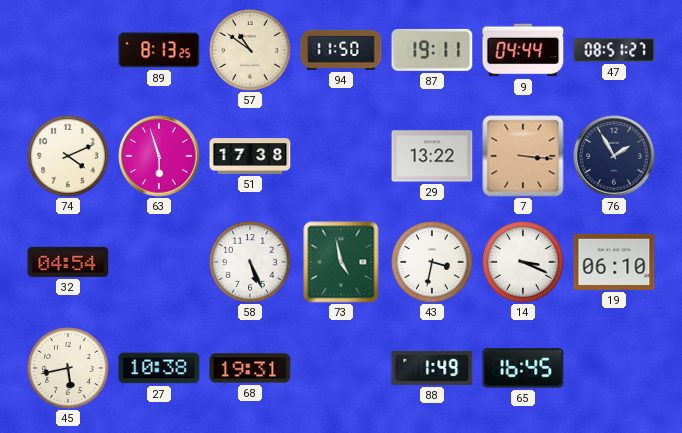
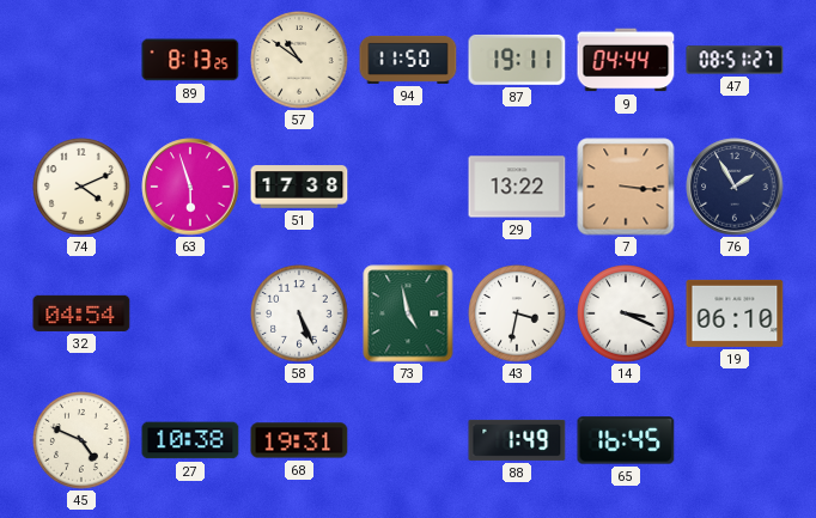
45: 5:43 -> 4:49 (81, 440)
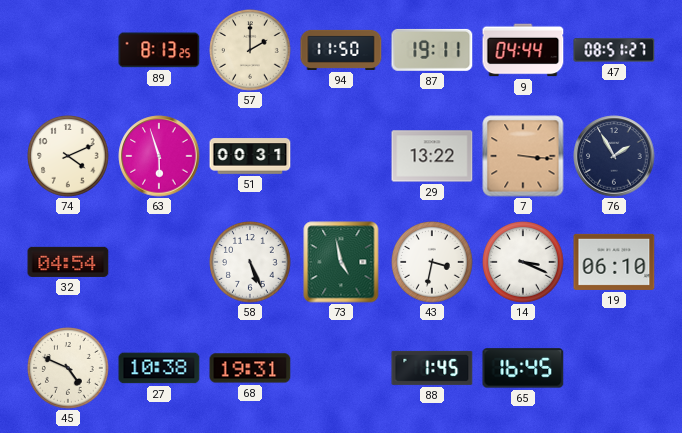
57: 10:51 -> 2:00 (250, 50)
51: 17:38 -> 00:31 (250, 156)
88: 1:49 -> 1:45 (432, 368)
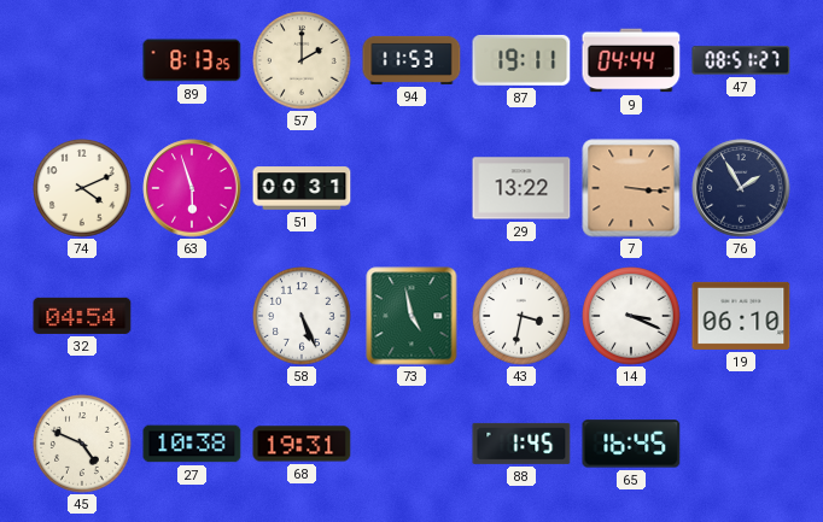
94: 11:50 -> 11:53 (411, 60)
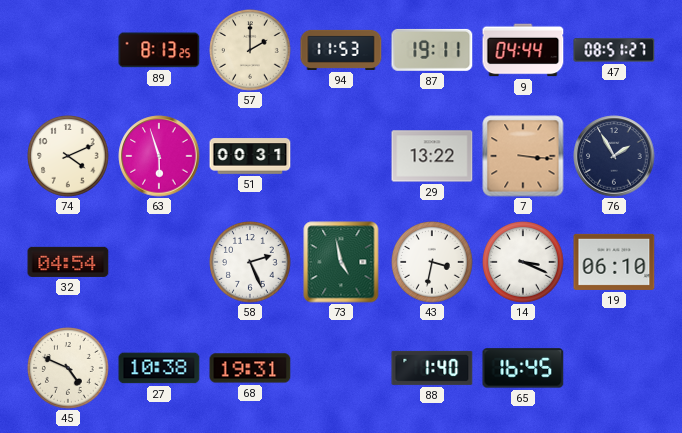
58: 5:26 -> 2:26 (250, 262)
88: 1:45 -> 1:40 (432, 368)
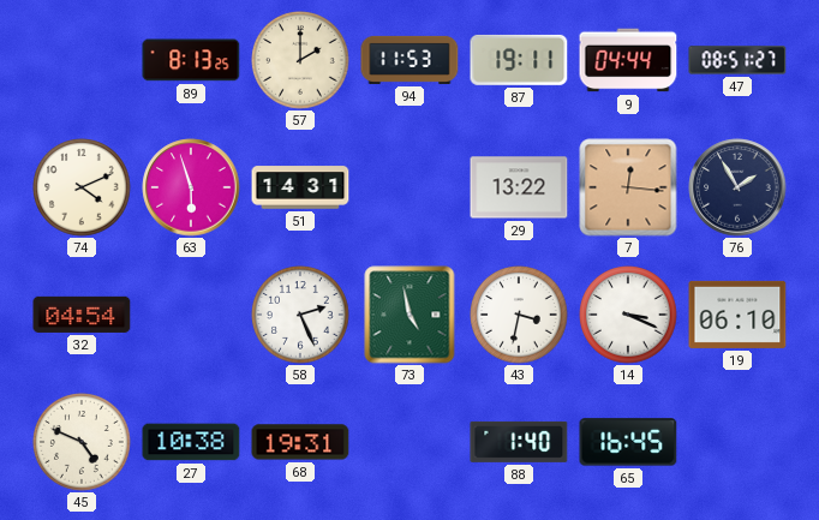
51: 00:31 -> 14:31 (300, 187)
7: 3:16 -> 12:16 (628, 187)
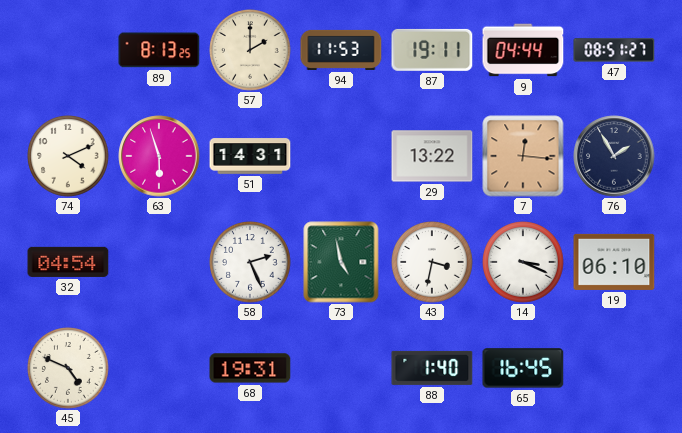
27: 10:38 -> none (191, 442)
